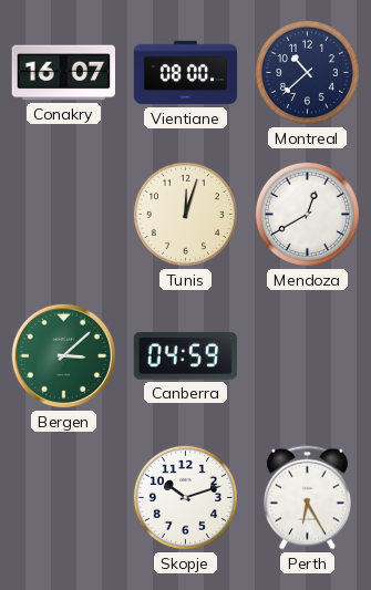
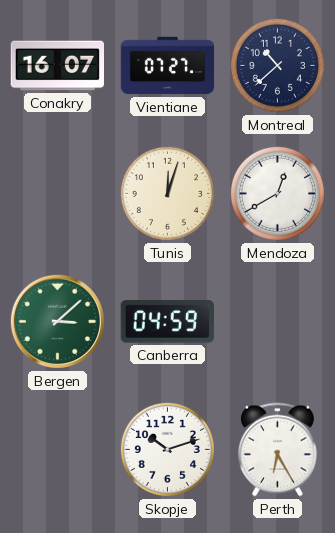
Vientiane: 08:00 -> 07:27 (168, 66)
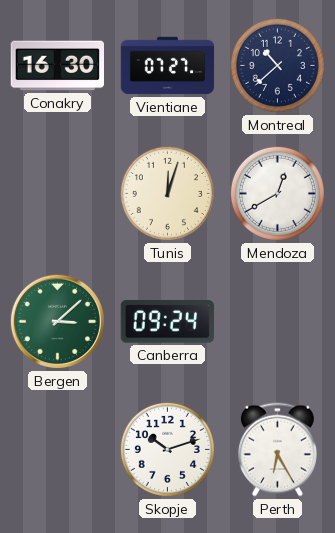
Conakry: 16:07 -> 16:30 (58, 66)
Canberra: 04:59 -> 09:24 (167, 322)
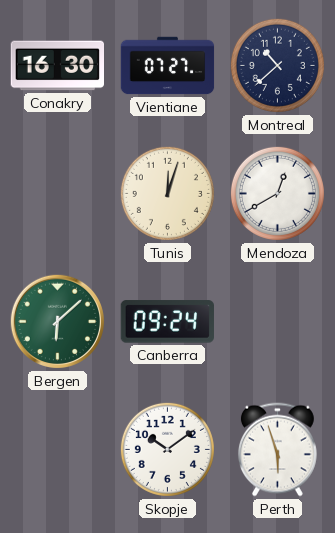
Bergen: 3:08 -> 6:08 (57, 321)
Skopje: 10:12 -> 10:09 (167, 449)
Perth: 6:25 -> 5:57 (277, 450)
